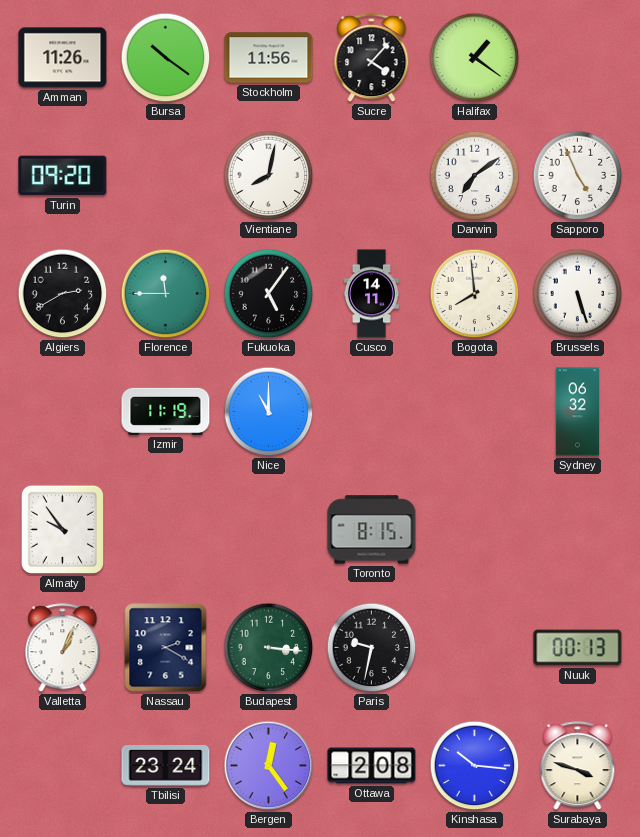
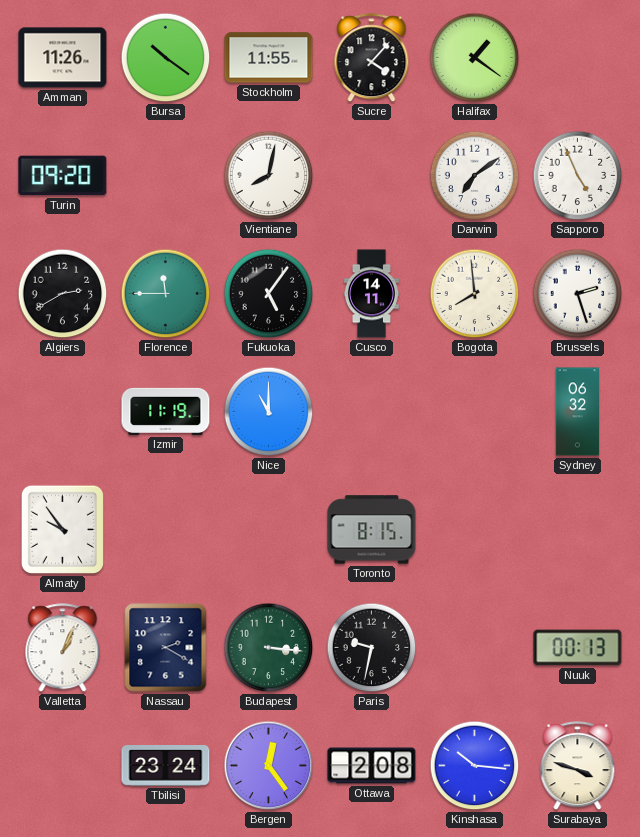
Stockholm: 11:56 -> 11:55 (269, 58)
Brussels: 5:27 -> 2:27 (578, 294)
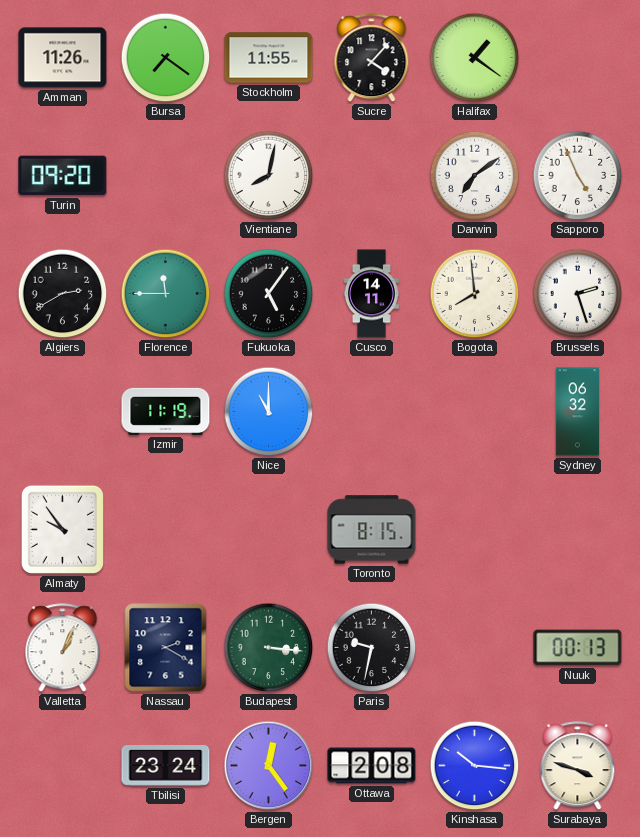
Bursa: 10:21 -> 7:21 (166, 58)
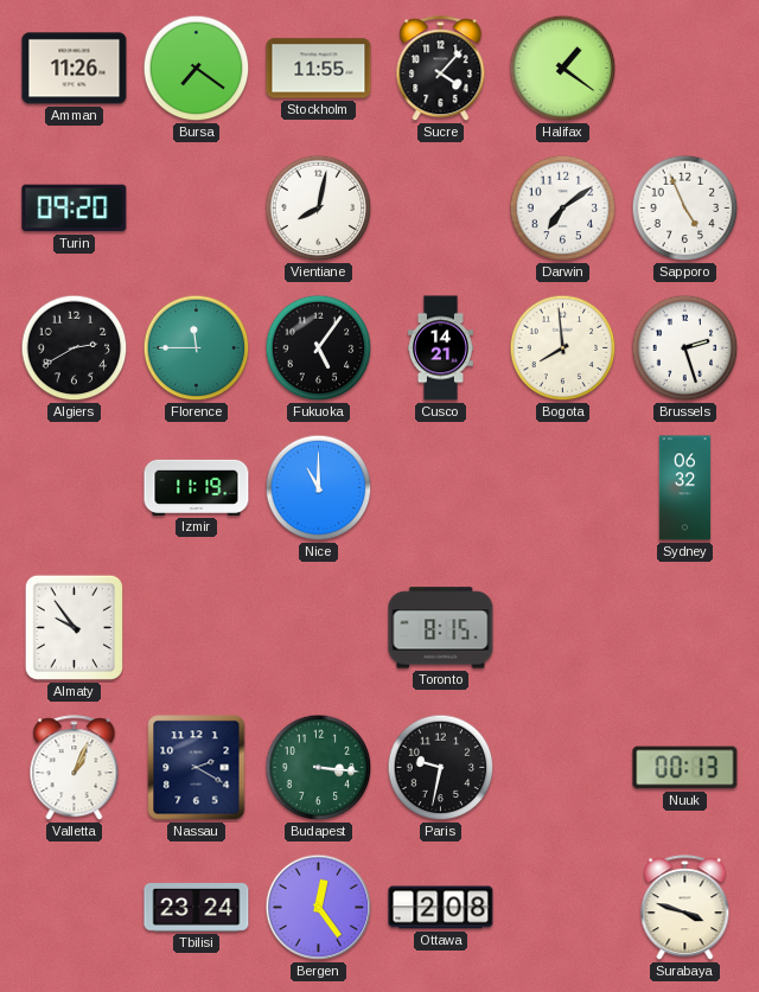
Cusco: 14:11 -> 14:21 (440, 348)
Kinshasa: 10:16 -> none (475, 766)
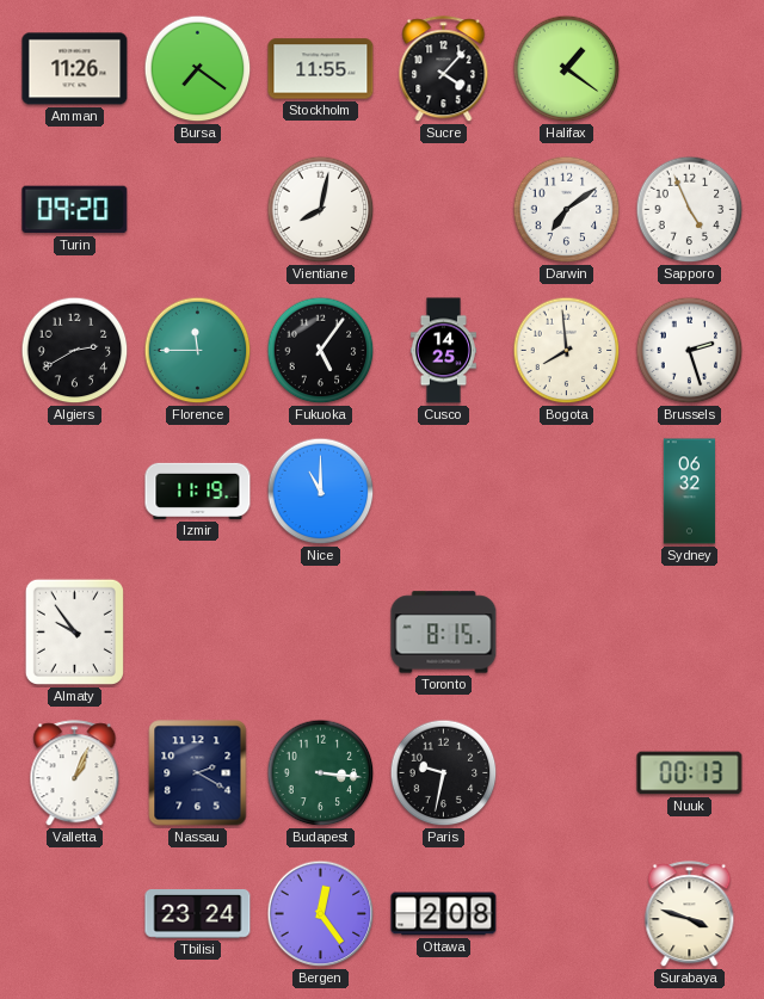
Cusco: 14:21 -> 14:25 (443, 351)
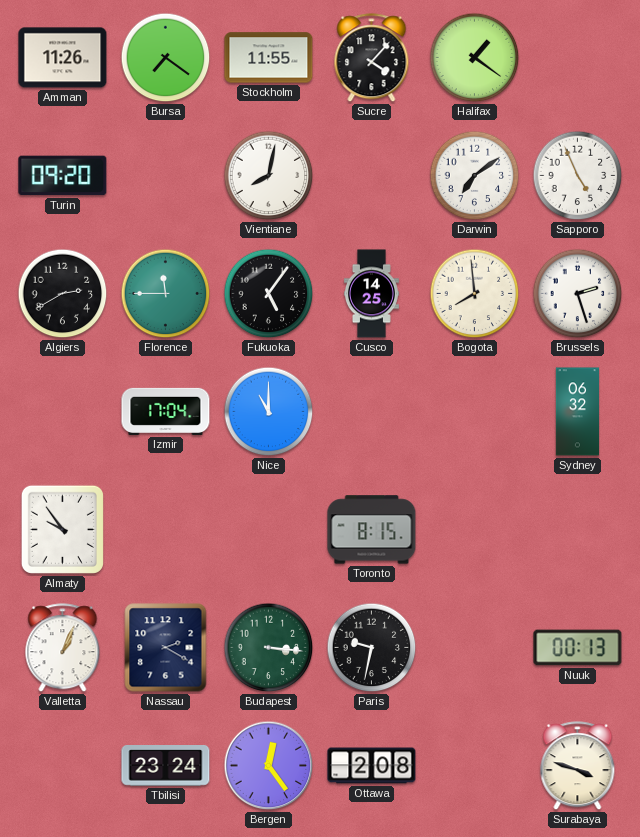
Izmir: 11:19 -> 17:04 (166, 411)
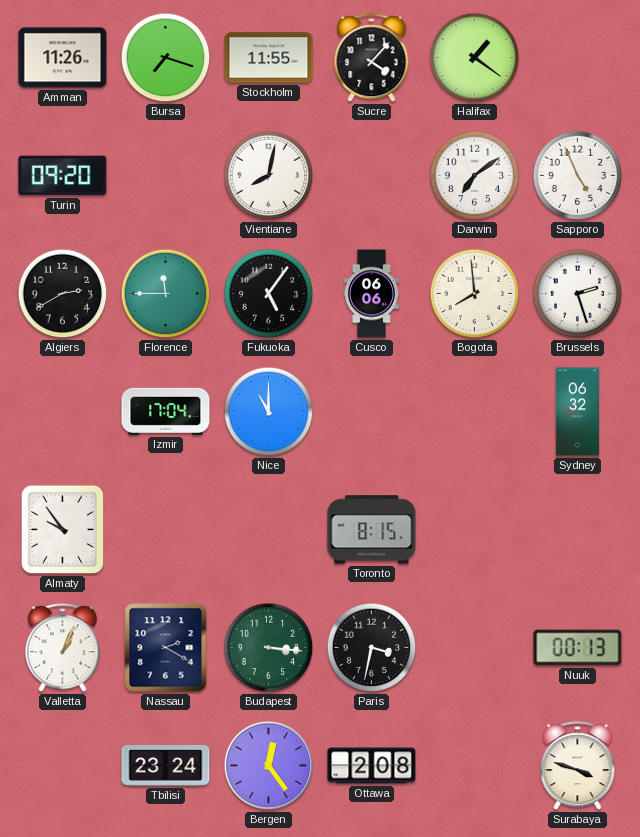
Bursa: 7:21 -> 7:18 (166, 58)
Cusco: 14:25 -> 06:06 (371, 294)
Paris: 9:32 -> 3:32 (372, 648)
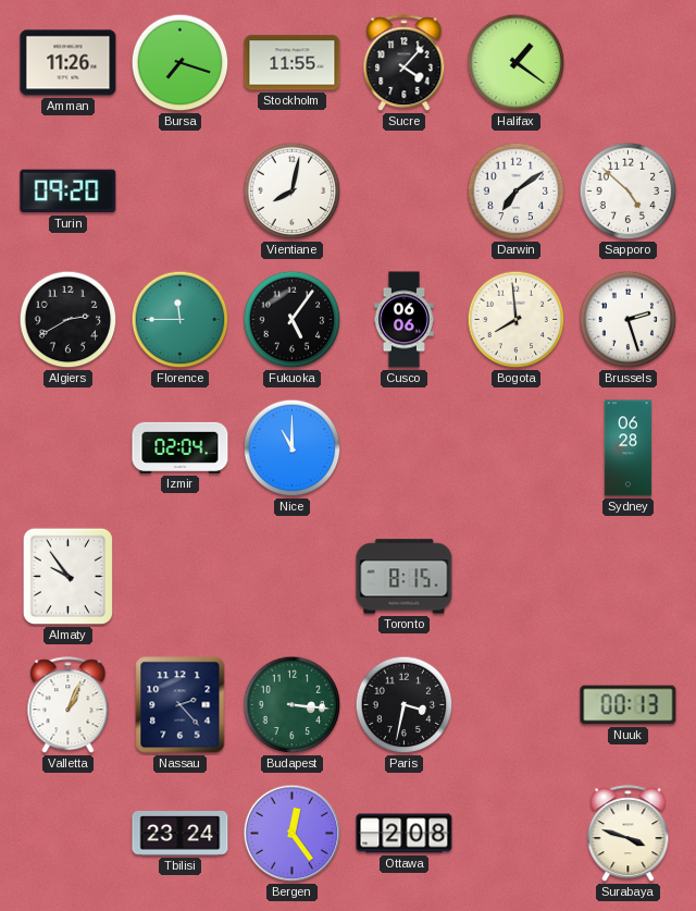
Sapporo: 4:56 -> 4:52 (629, 192)
Izmir: 17:04 -> 02:04 (181, 447)
Sydney: 06:32 -> 06:28 (629, 448)
Nassau: 2:20 -> 2:23 (181, 705)
